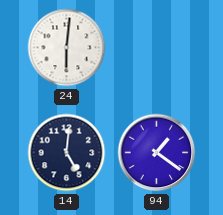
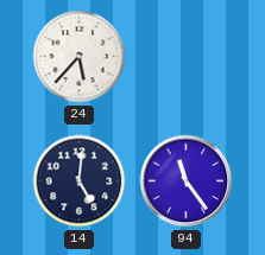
24: 6:01 -> 5:37 (80, 57)
94: 1:21 -> 11:24 (187, 181)
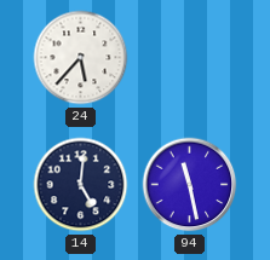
94: 11:24 -> 11:28 (190, 185)
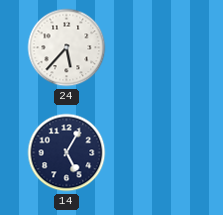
14: 5:01 -> 5:05 (67, 153)
94: 11:28 -> none (190, 185)
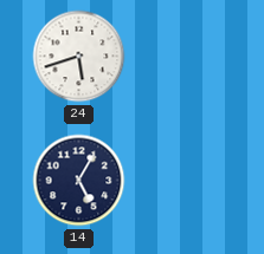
24: 5:37 -> 5:42 (79, 57)
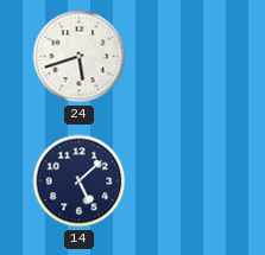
14: 5:05 -> 5:08 (80, 181)
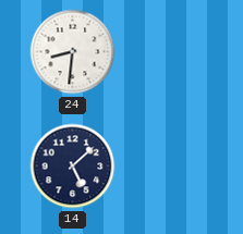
24: 5:42 -> 8:31 (73, 52)
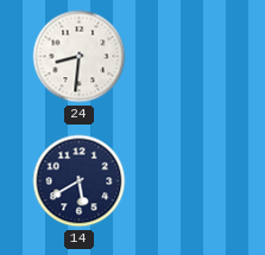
14: 5:08 -> 5:40 (80, 181)
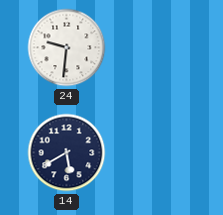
24: 8:31 -> 9:31 (67, 48)
